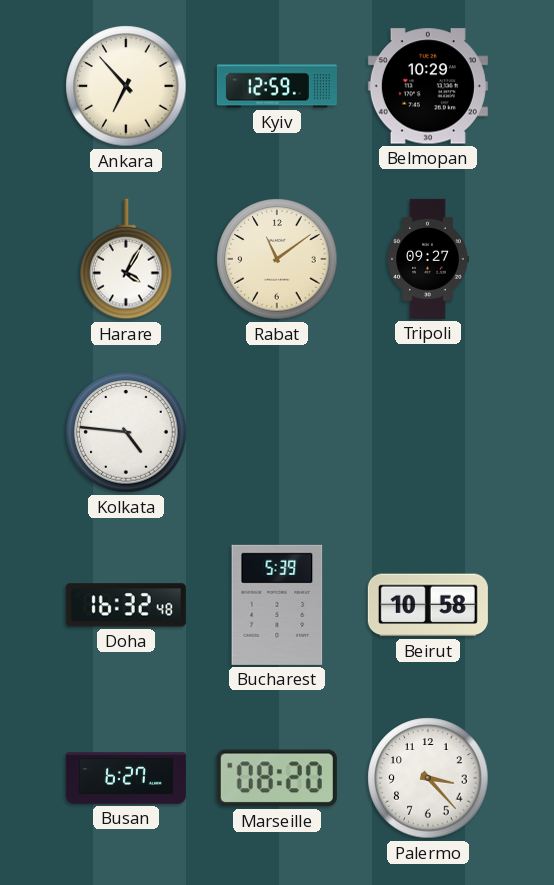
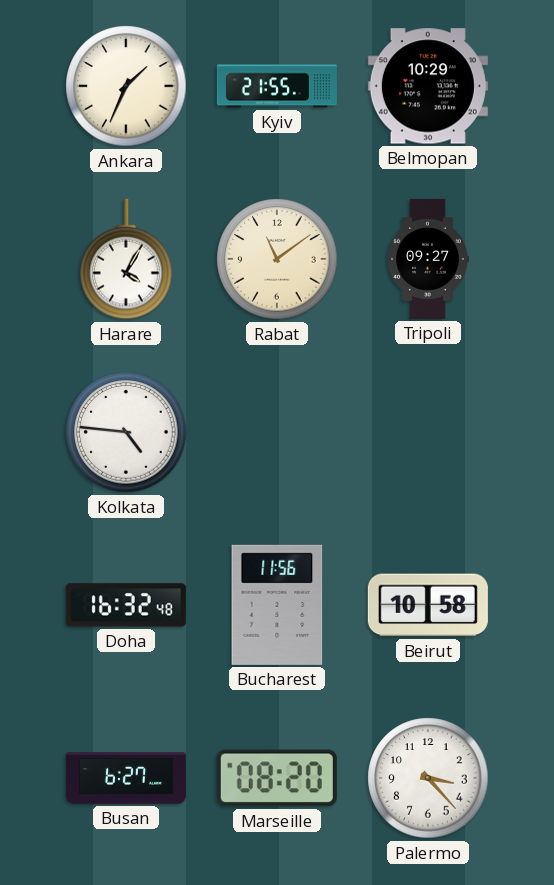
Ankara: 6:53 -> 1:34 (126, 86)
Kyiv: 12:59 -> 21:55 (277, 86)
Bucharest: 5:39 -> 11:56 (277, 605)
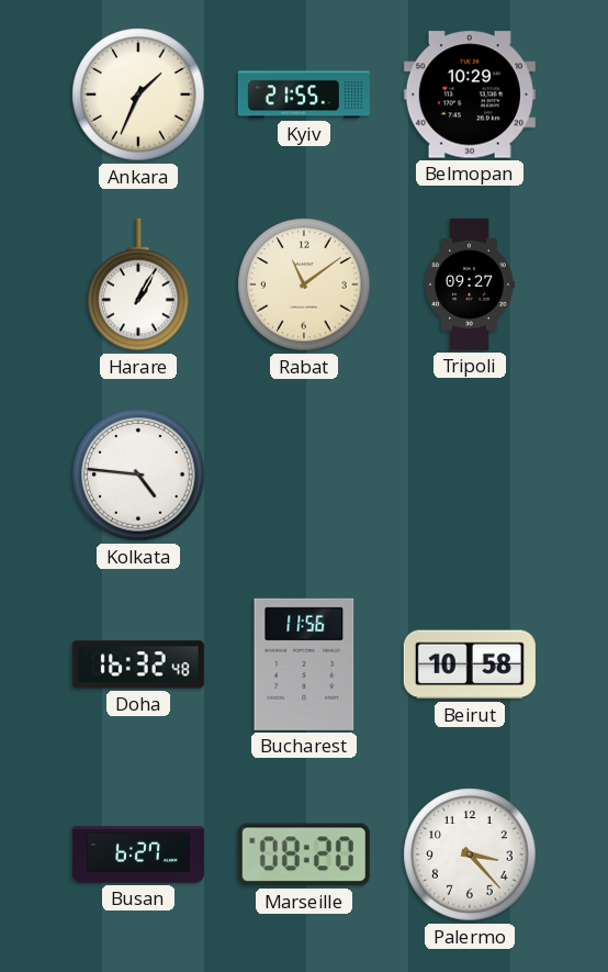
Harare: 4:05 -> 1:05 (138, 284)
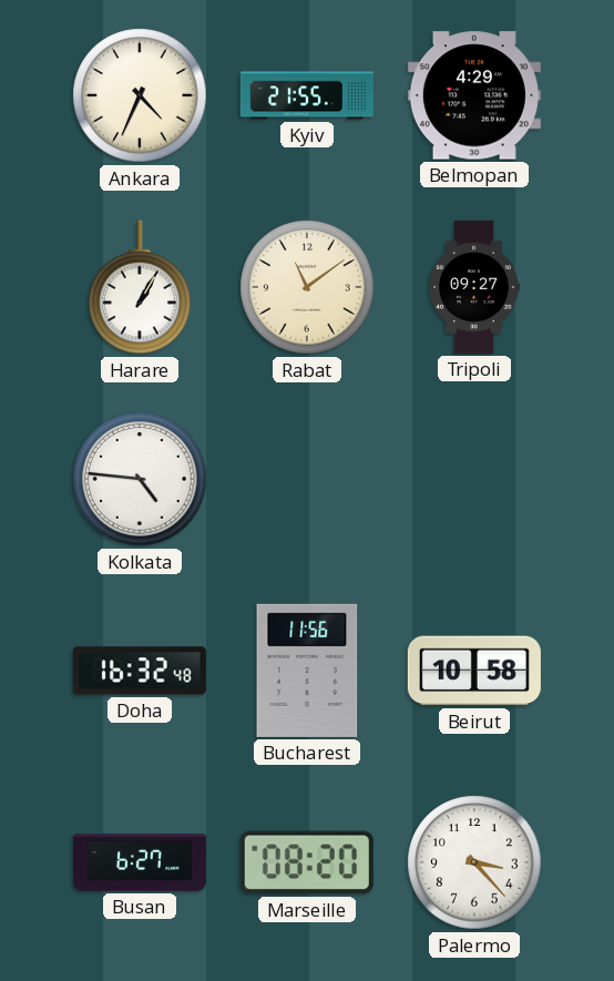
Ankara: 1:34 -> 4:34 (140, 95)
Belmopan: 10:29 -> 4:29 (474, 95)
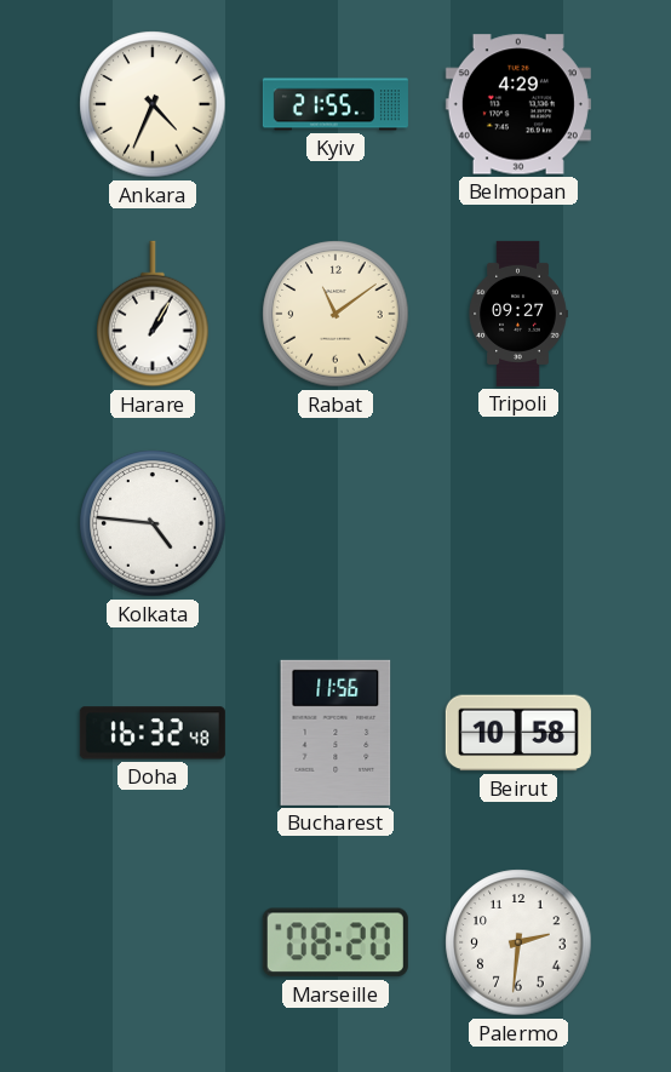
Busan: 6:27 -> none (140, 862)
Palermo: 3:23 -> 2:31 (518, 942)
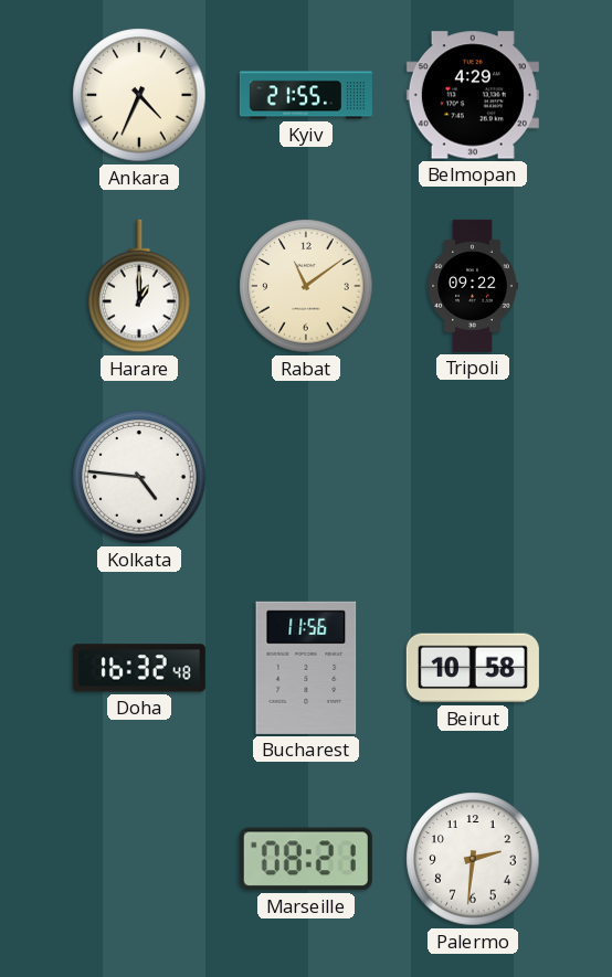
Harare: 1:05 -> 1:00 (139, 286)
Tripoli: 09:27 -> 09:22 (473, 286)
Marseille: 08:20 -> 08:21 (306, 859)
